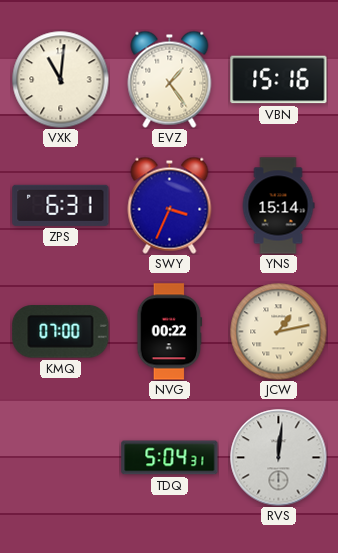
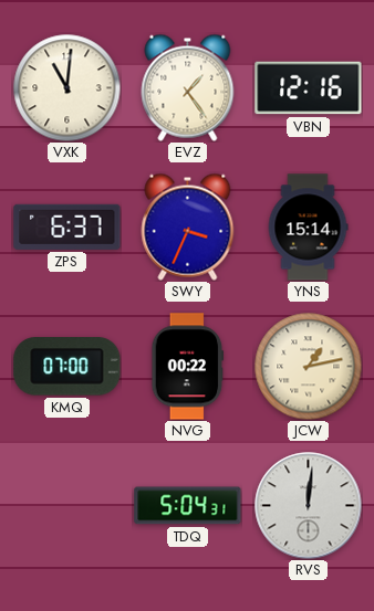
VBN: 15:16 -> 12:16 (309, 88)
ZPS: 6:31 -> 6:37 (67, 227)
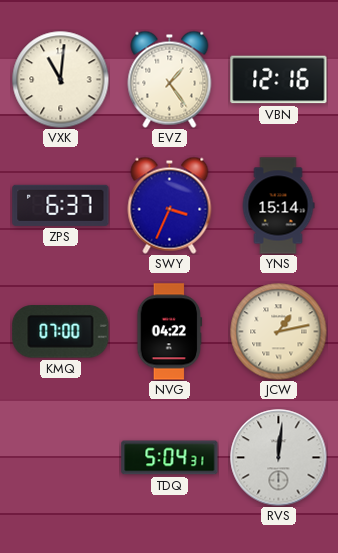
NVG: 00:22 -> 04:22 (170, 332)
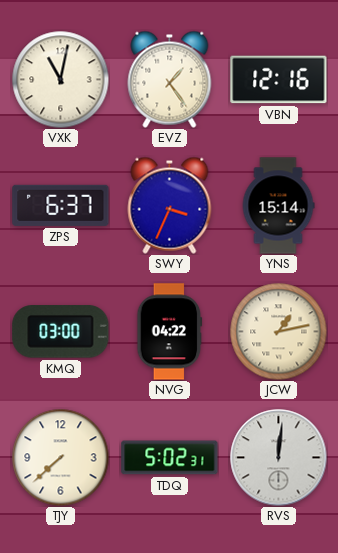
VXK: 11:01 -> 11:02 (60, 79)
KMQ: 07:00 -> 03:00 (61, 332)
TJY: none -> 7:38 (60, 457)
TDQ: 5:04 -> 5:02 (170, 458)
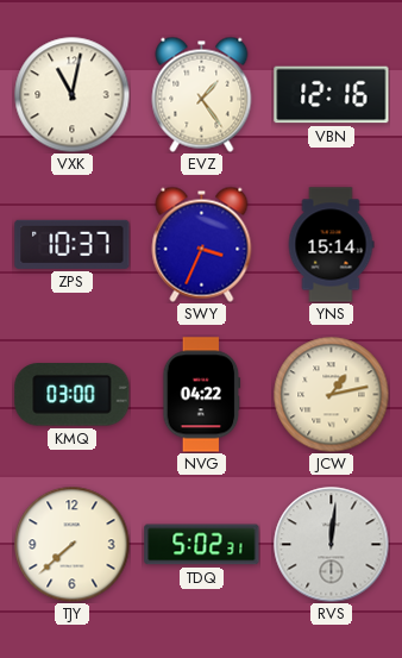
ZPS: 6:37 -> 10:37 (73, 244)
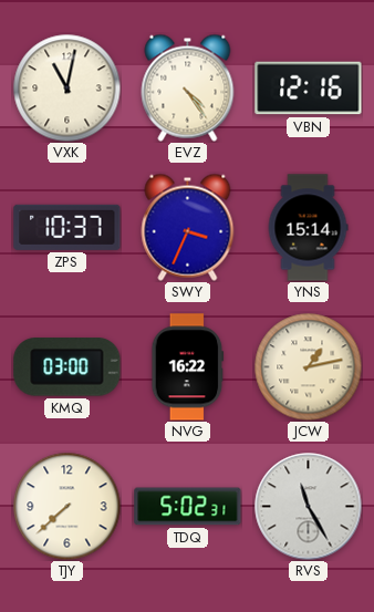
EVZ: 1:24 -> 4:24 (188, 87)
NVG: 04:22 -> 16:22 (188, 367)
RVS: 12:01 -> 11:25 (309, 507)
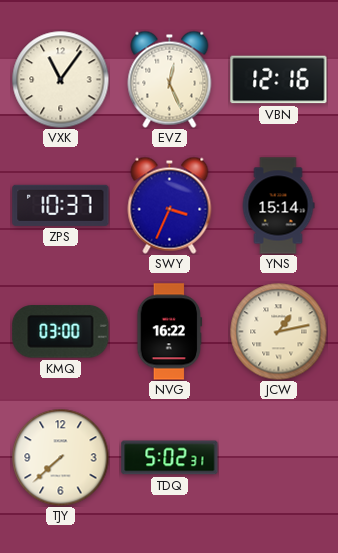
VXK: 11:02 -> 11:06 (60, 79)
EVZ: 4:24 -> 12:26 (170, 79)
RVS: 11:25 -> none (309, 507)
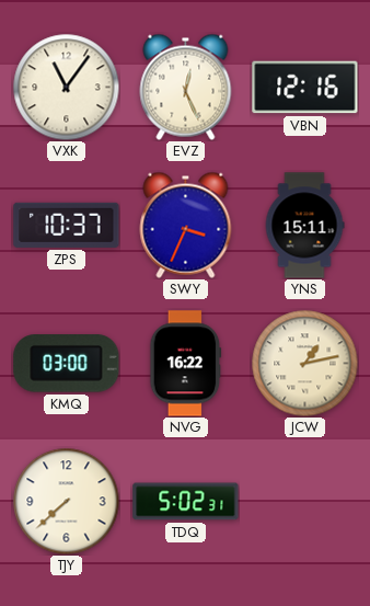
YNS: 15:14 -> 15:11 (304, 226)
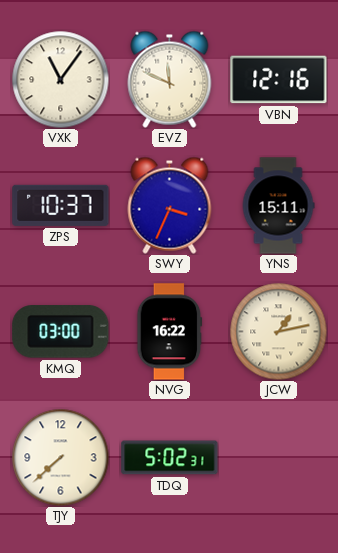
EVZ: 12:26 -> 11:49 (170, 79)
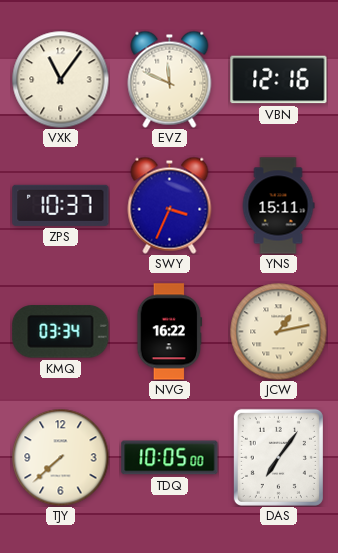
KMQ: 03:00 -> 03:34 (61, 332)
TDQ: 5:02 -> 10:05 (170, 458)
DAS: none -> 7:06 (278, 457)
